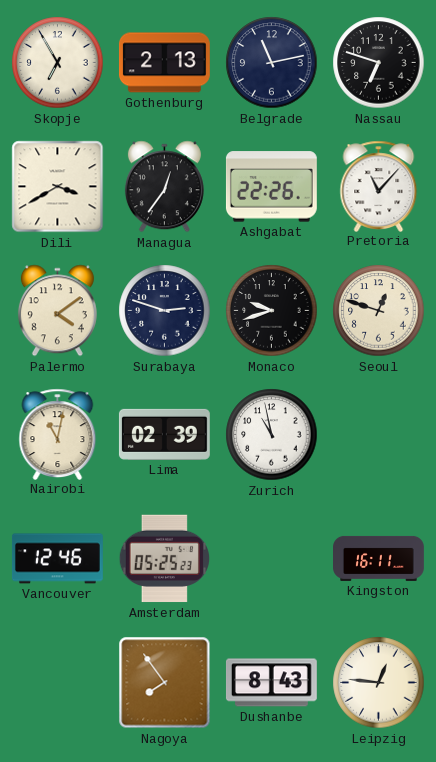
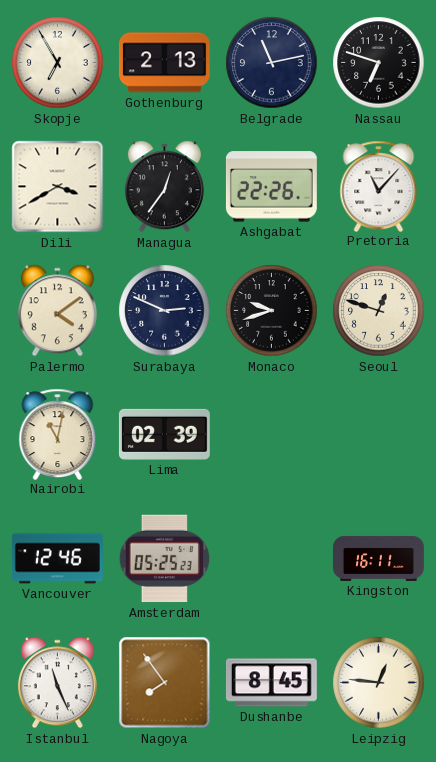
Surabaya: 2:48 -> 2:49 (165, 311)
Zurich: 10:58 -> none (272, 435)
Istanbul: none -> 11:26 (57, 683)
Dushanbe: 8:43 -> 8:45 (271, 683)
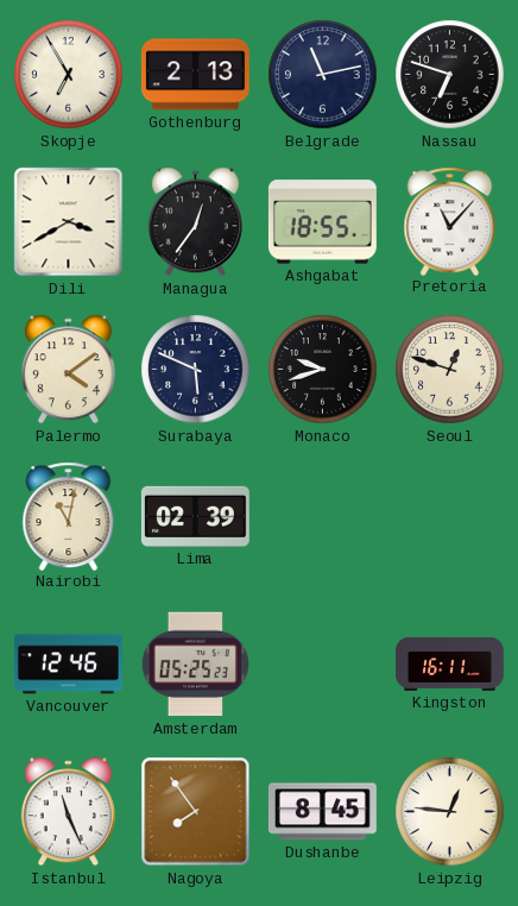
Ashgabat: 22:26 -> 18:55 (322, 222)
Surabaya: 2:49 -> 5:49 (196, 370)
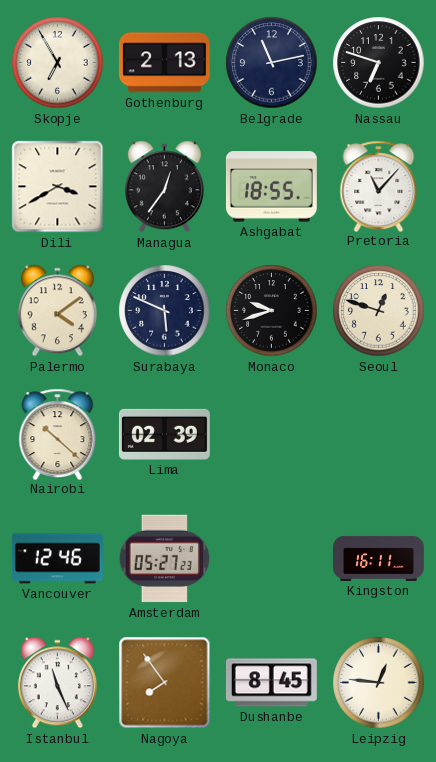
Nairobi: 11:02 -> 10:22 (58, 434)
Amsterdam: 05:25 -> 05:27 (164, 559)
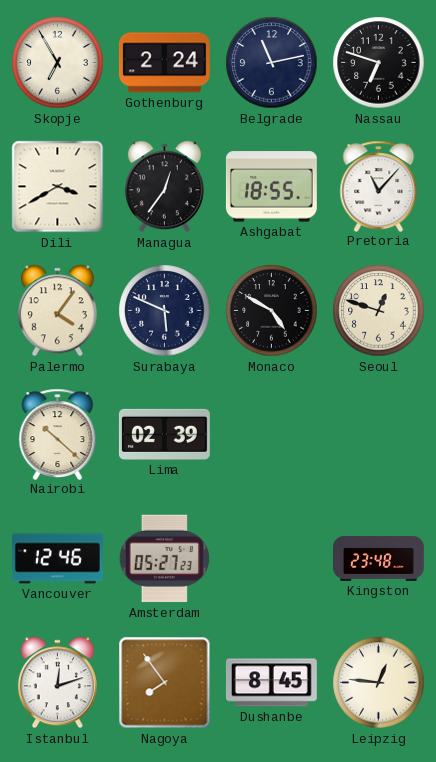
Gothenburg: 2:13 -> 2:24 (164, 63)
Palermo: 4:09 -> 4:06 (57, 311)
Monaco: 9:42 -> 4:50 (272, 311)
Kingston: 16:11 -> 23:48 (379, 558)
Istanbul: 11:26 -> 12:12 (57, 683)
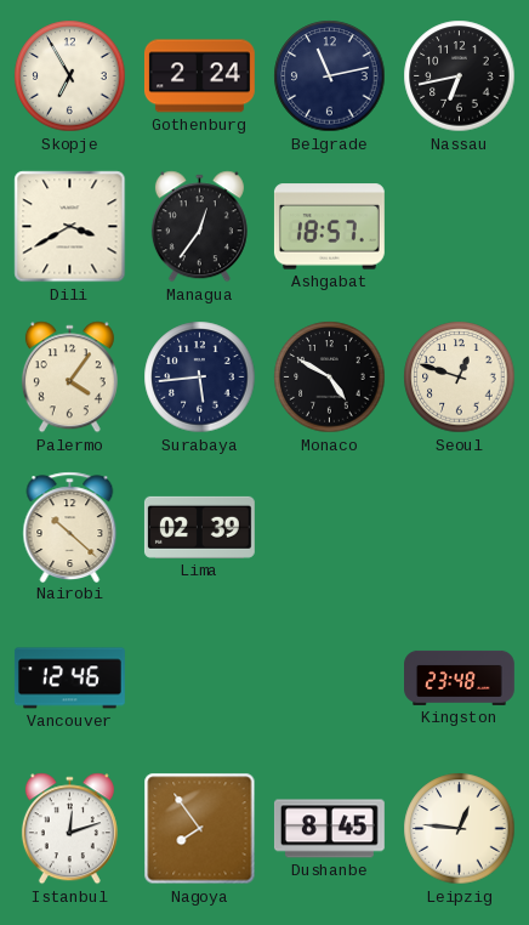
Nassau: 6:48 -> 6:43 (460, 76)
Ashgabat: 18:55 -> 18:57 (329, 227)
Pretoria: 11:07 -> none (379, 186)
Surabaya: 5:49 -> 5:44 (200, 378)
Amsterdam: 05:27 -> none (164, 559)
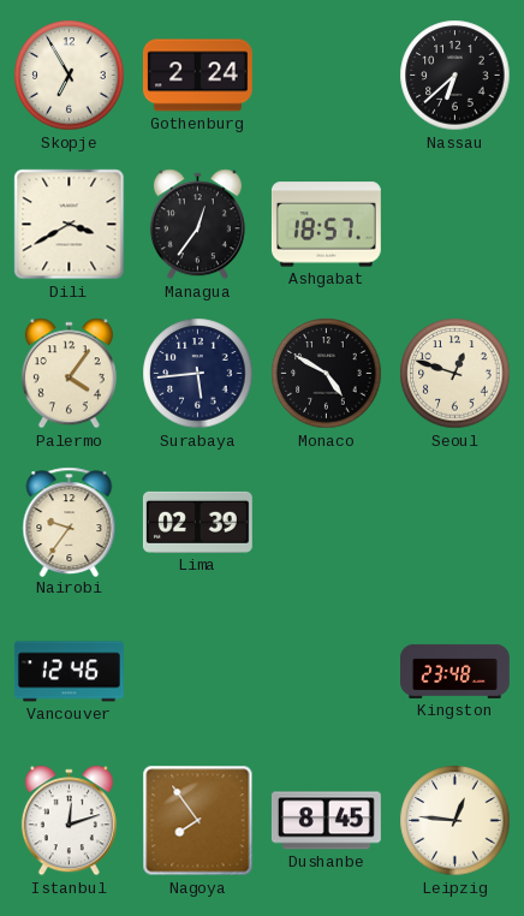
Belgrade: 11:13 -> none (330, 76)
Nassau: 6:43 -> 6:38 (455, 76)
Nairobi: 10:22 -> 9:36 (70, 522)
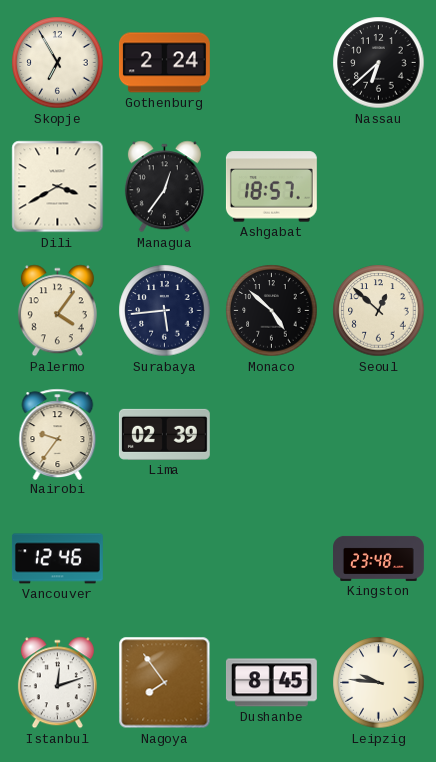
Monaco: 4:50 -> 4:52 (272, 311)
Seoul: 12:48 -> 12:52 (379, 311)
Leipzig: 12:46 -> 9:46 (379, 683)
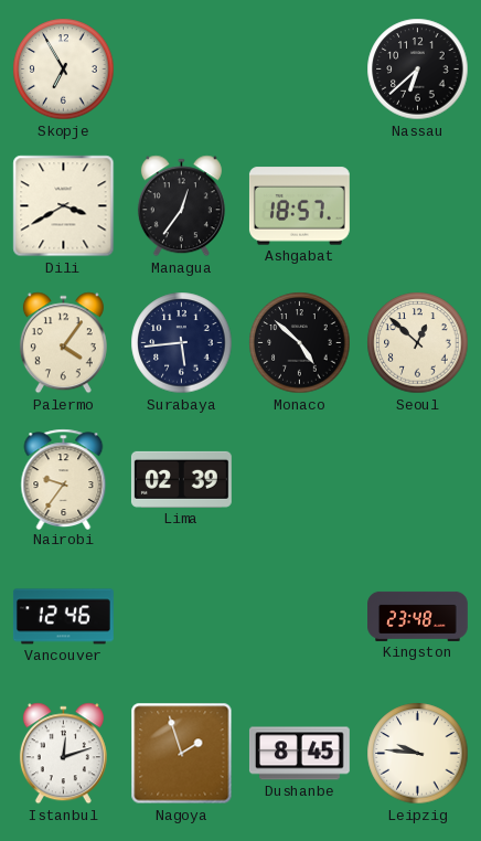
Gothenburg: 2:24 -> none (164, 63)
Nagoya: 7:54 -> 1:57 (182, 754)
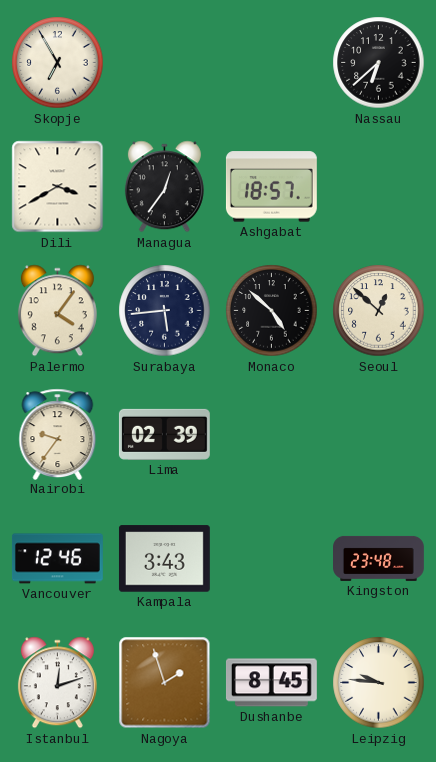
Kampala: none -> 3:43 (164, 559)
